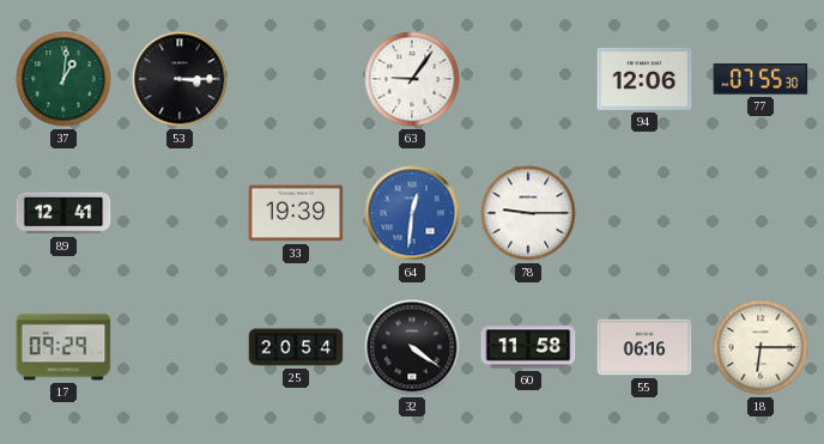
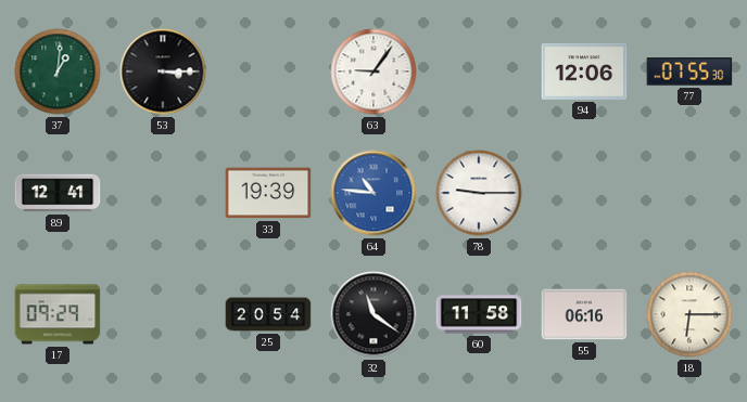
64: 12:31 -> 10:46 (373, 193)
32: 4:21 -> 11:21 (373, 314)
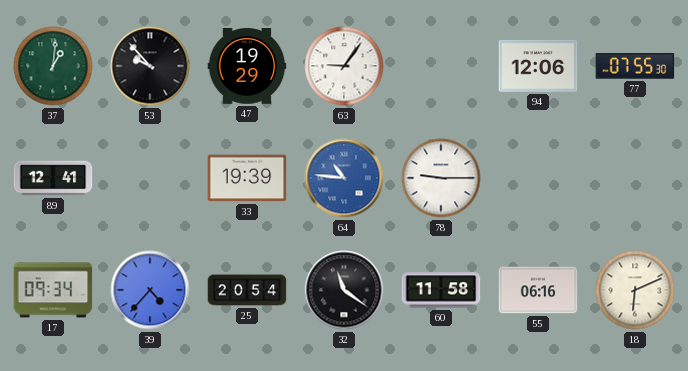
53: 3:15 -> 9:53 (150, 66)
47: none -> 19:29 (247, 66)
17: 09:29 -> 09:34 (53, 290)
39: none -> 4:37 (150, 290)
18: 6:15 -> 6:11 (635, 290)
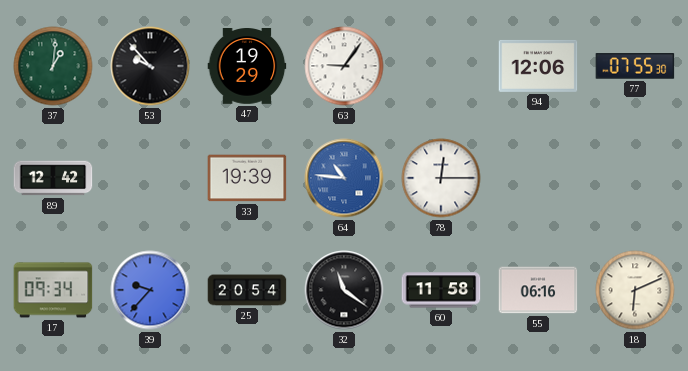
89: 12:41 -> 12:42 (53, 178)
78: 9:15 -> 12:15 (441, 178)
39: 4:37 -> 9:37 (150, 290)
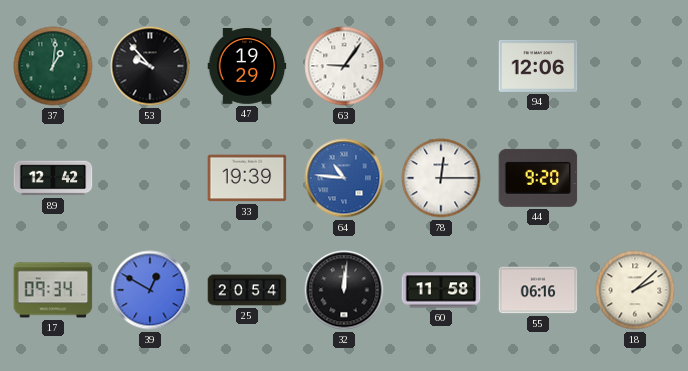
77: 07:55 -> none (635, 66)
44: none -> 9:20 (538, 178)
39: 9:37 -> 12:50 (150, 290)
32: 11:21 -> 12:01 (344, 290)
18: 6:11 -> 2:08 (635, 290)
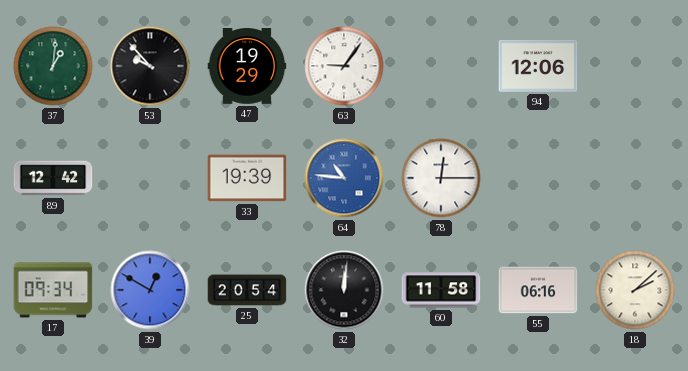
44: 9:20 -> none (538, 178)
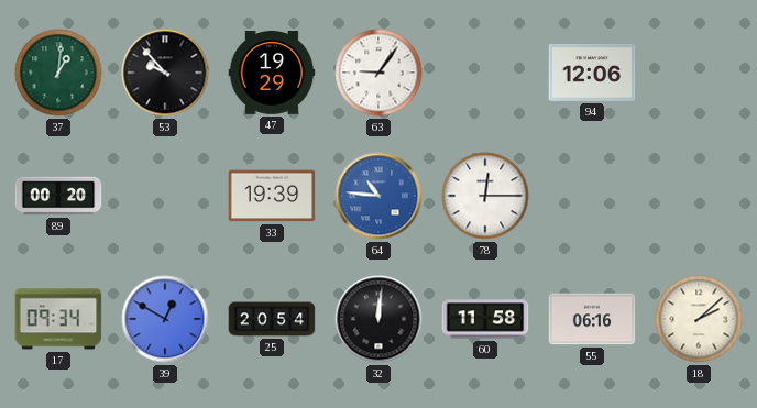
89: 12:42 -> 00:20 (58, 196)
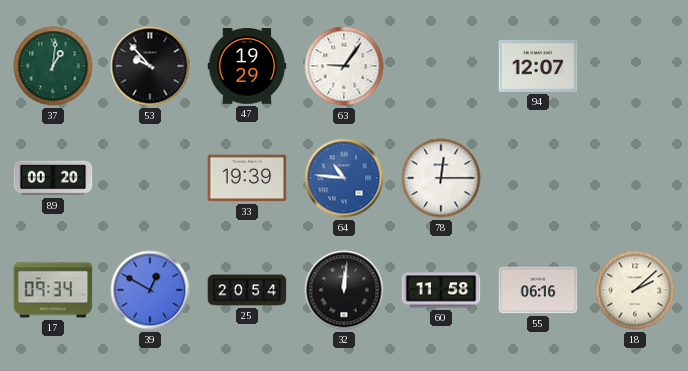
94: 12:06 -> 12:07 (538, 66)
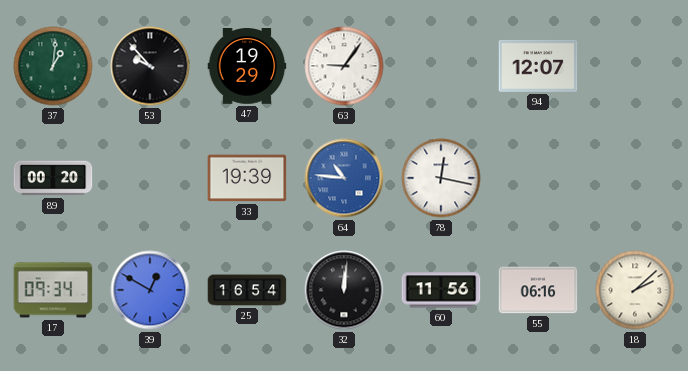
78: 12:15 -> 12:17 (441, 178)
25: 20:54 -> 16:54 (247, 290)
60: 11:58 -> 11:56 (441, 290)
